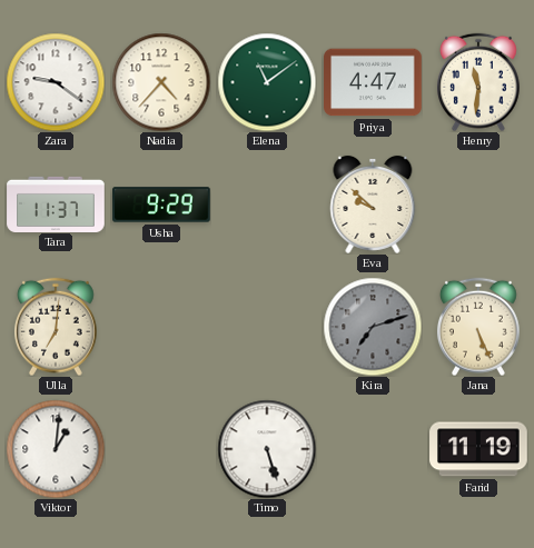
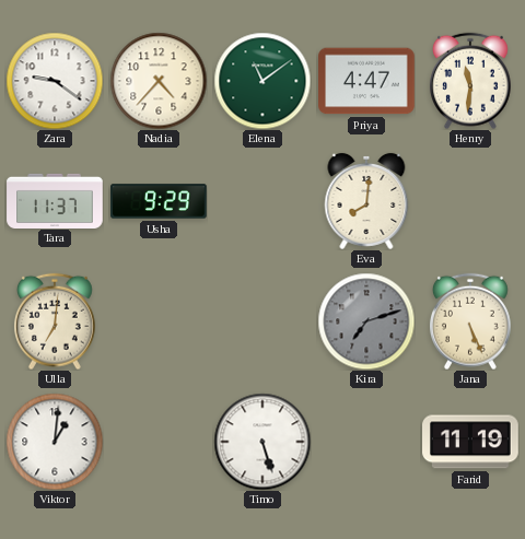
Eva: 9:52 -> 8:01 (366, 201)
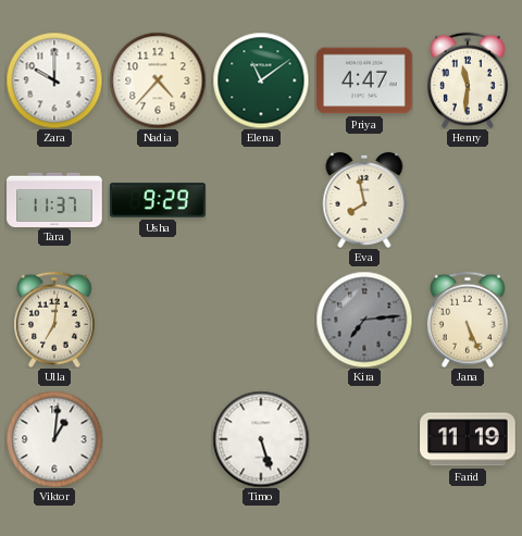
Zara: 9:21 -> 10:00 (54, 80)
Eva: 8:01 -> 7:58 (364, 200)
Kira: 7:12 -> 7:14 (364, 320)
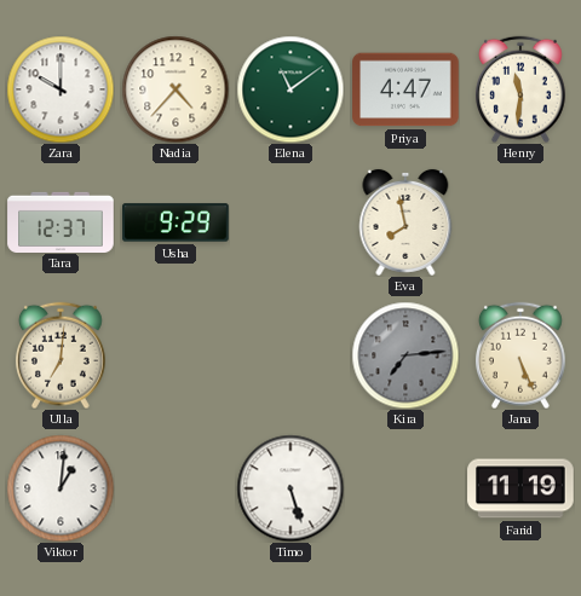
Tara: 11:37 -> 12:37 (61, 221)
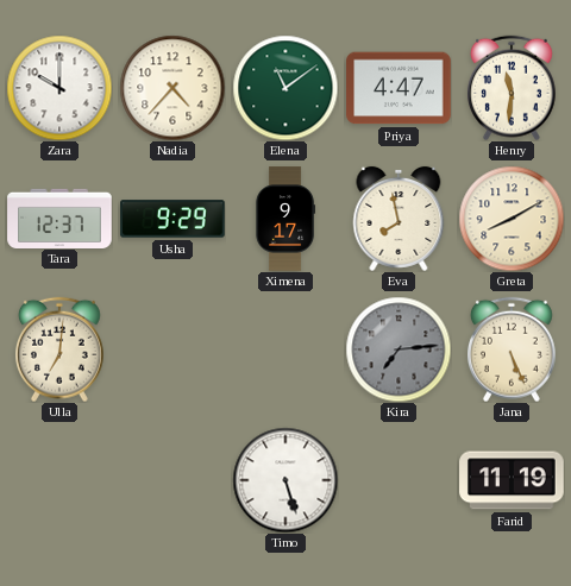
Ximena: none -> 9:17 (284, 219)
Greta: none -> 8:10 (512, 219)
Viktor: 1:01 -> none (61, 488)
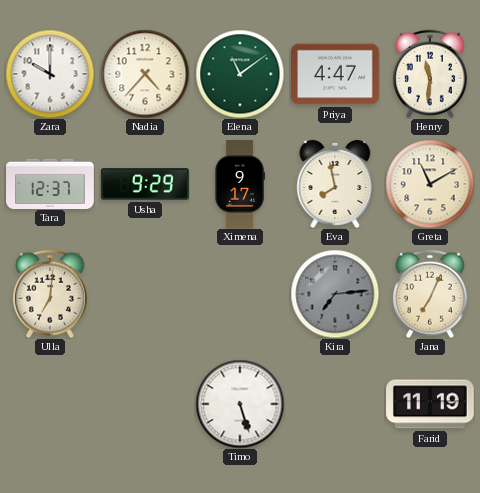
Greta: 8:10 -> 11:10 (430, 184)
Jana: 5:26 -> 7:04 (430, 294)
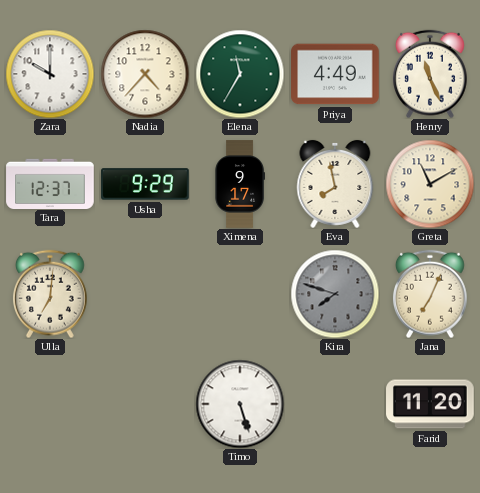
Elena: 11:09 -> 11:35 (240, 74)
Priya: 4:47 -> 4:49 (335, 74)
Henry: 11:31 -> 11:26 (430, 74)
Kira: 7:14 -> 7:48 (335, 294)
Farid: 11:19 -> 11:20 (430, 404)
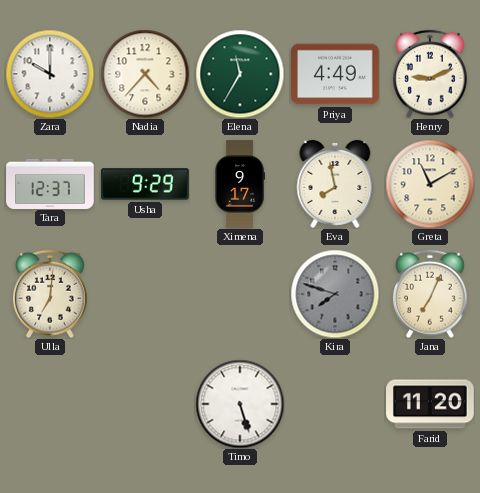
Henry: 11:26 -> 9:11 (430, 74)
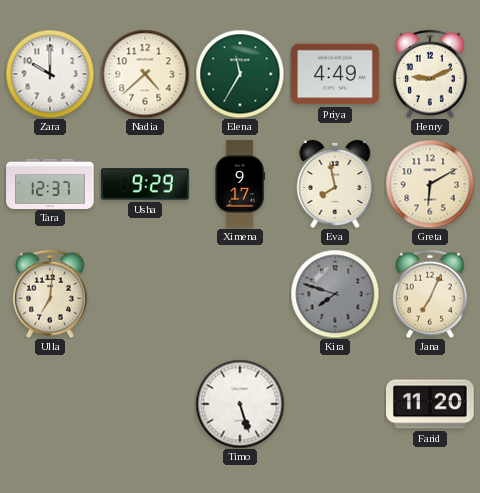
Nadia: 4:37 -> 4:38 (145, 74)
Greta: 11:10 -> 6:10 (430, 184)
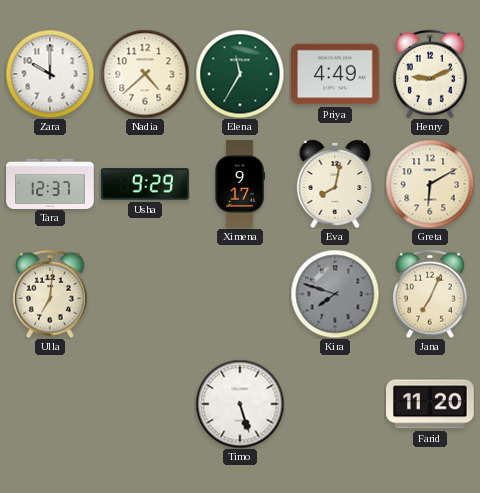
Eva: 7:58 -> 8:02 (335, 184)
